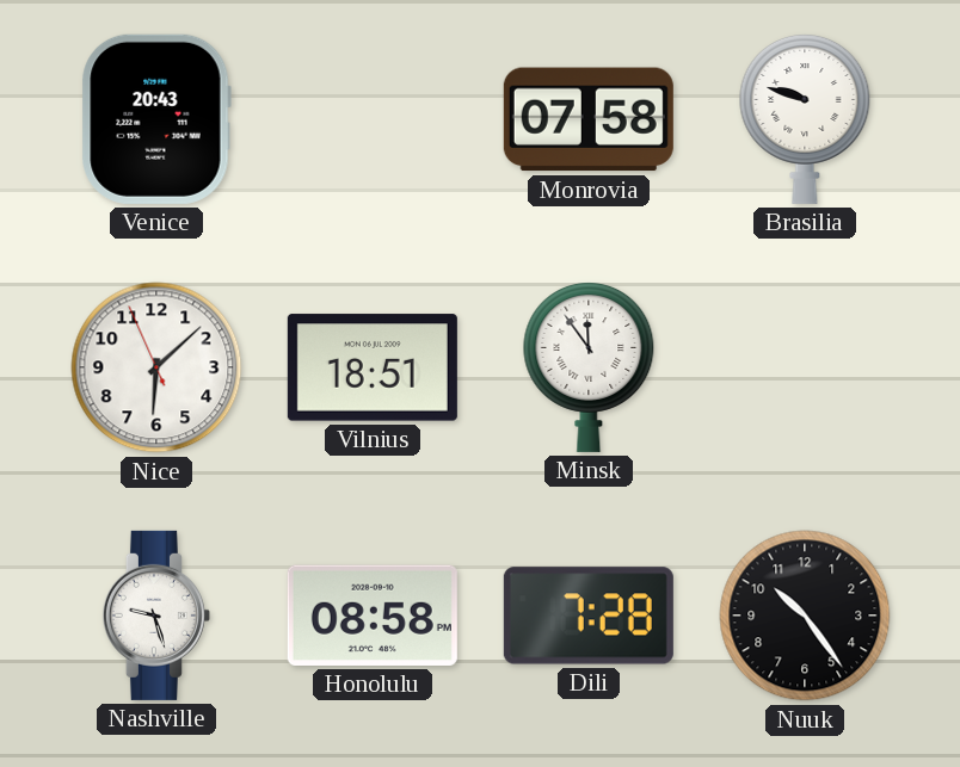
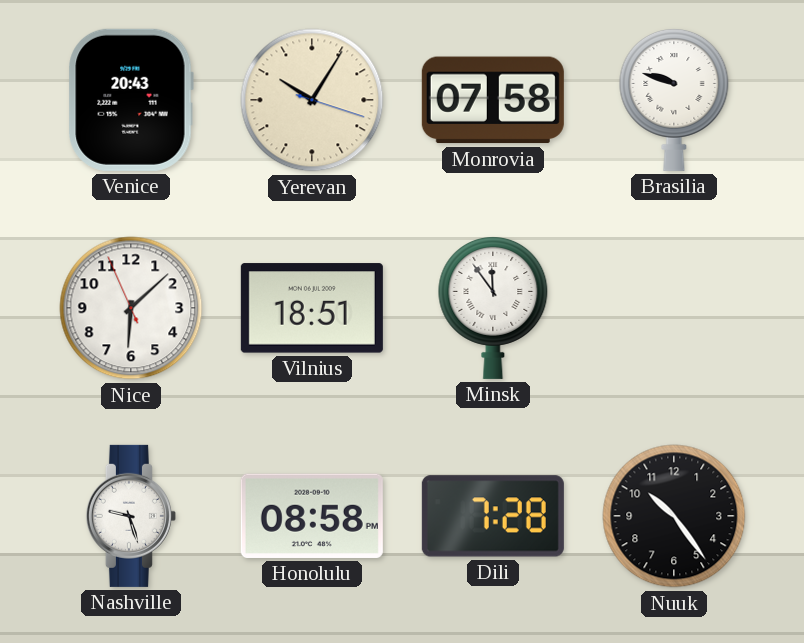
Yerevan: none -> 10:05 (312, 100)
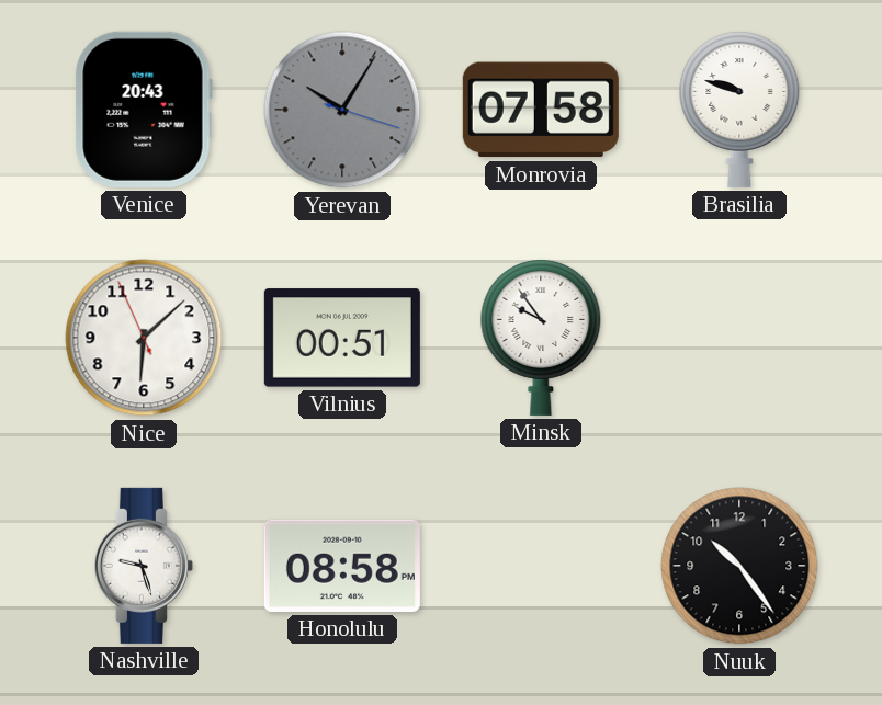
Yerevan dial: cream -> grey (342, 110)
Vilnius: 18:51 -> 00:51 (342, 338)
Minsk: 11:54 -> 9:54 (541, 338)
Dili: 7:28 -> none (493, 516)
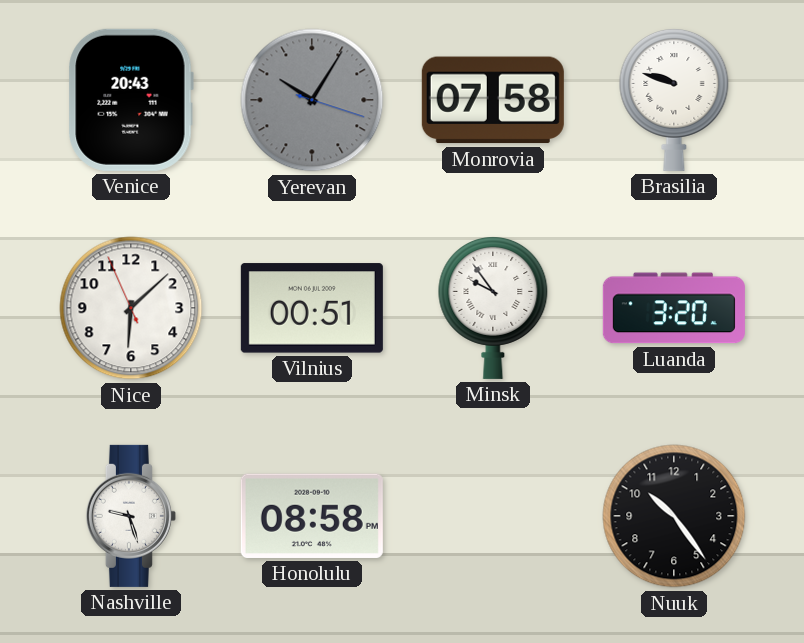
Luanda: none -> 3:20 (674, 308)
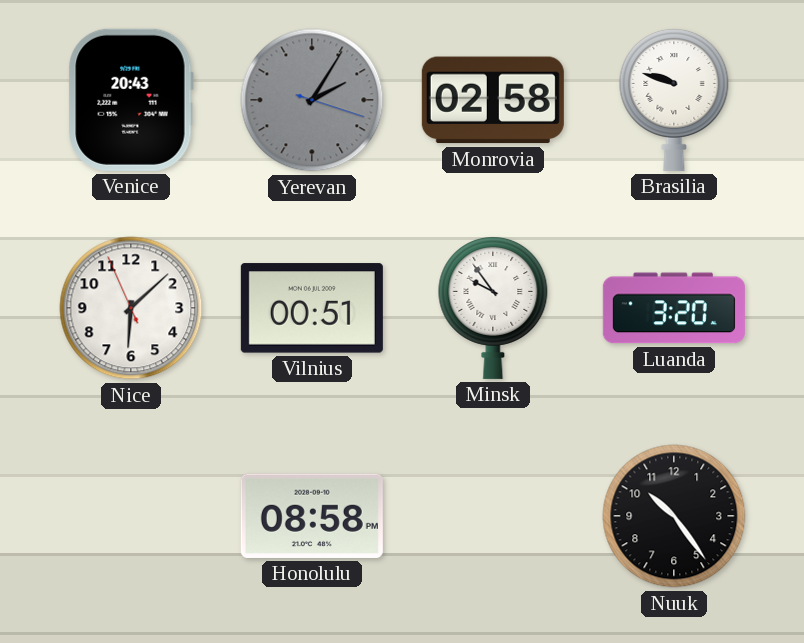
Yerevan: 10:05 -> 2:05 (312, 100)
Monrovia: 07:58 -> 02:58 (493, 100)
Nashville: 9:27 -> none (131, 516)
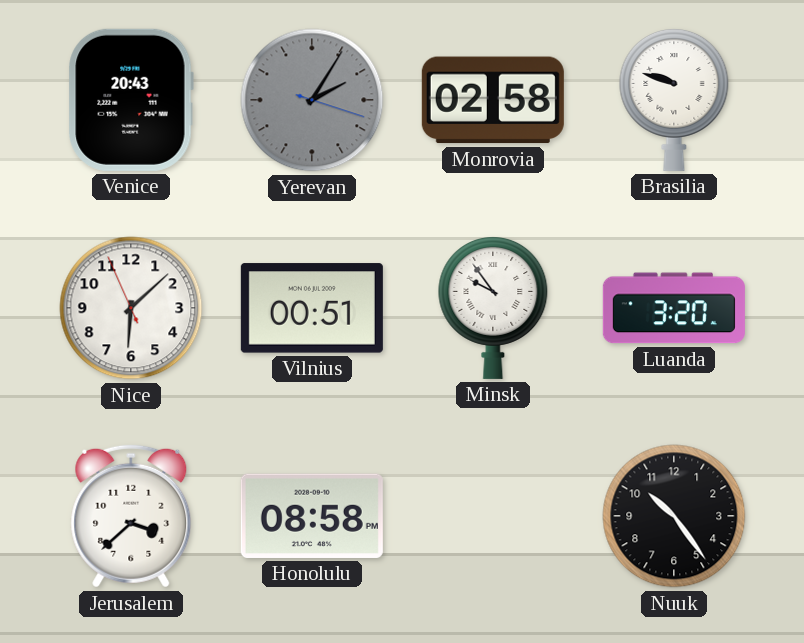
Jerusalem: none -> 3:38 (131, 516)
